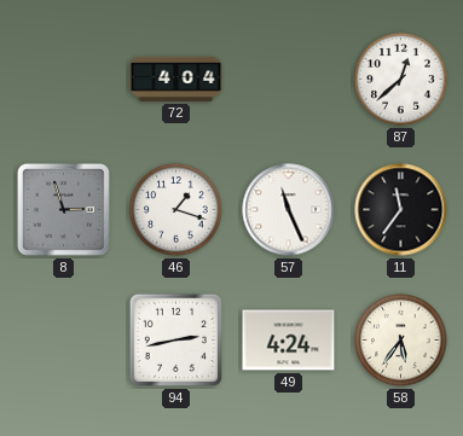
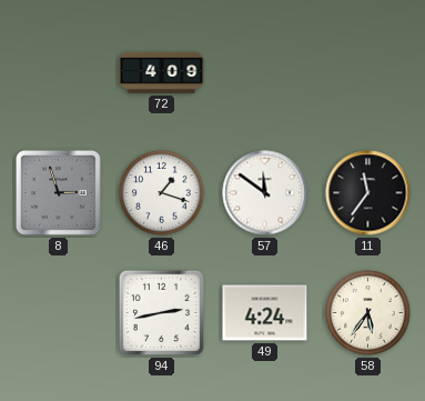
72: 4:04 -> 4:09 (162, 72)
87: 12:38 -> none (401, 80)
57: 11:26 -> 11:51 (265, 193)
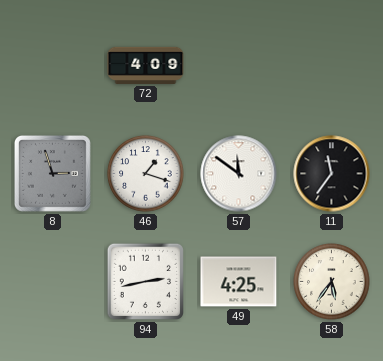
49: 4:24 -> 4:25 (239, 282)
